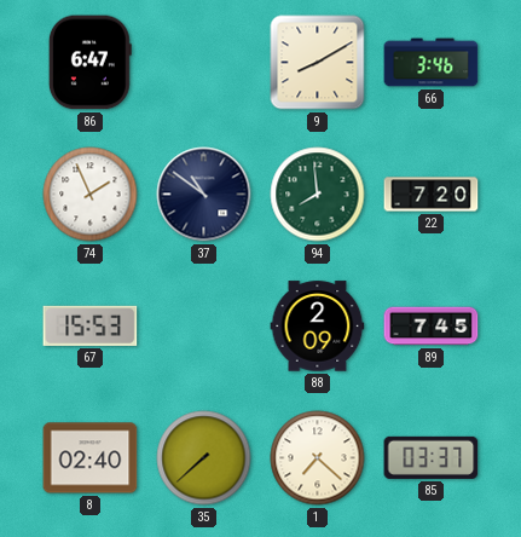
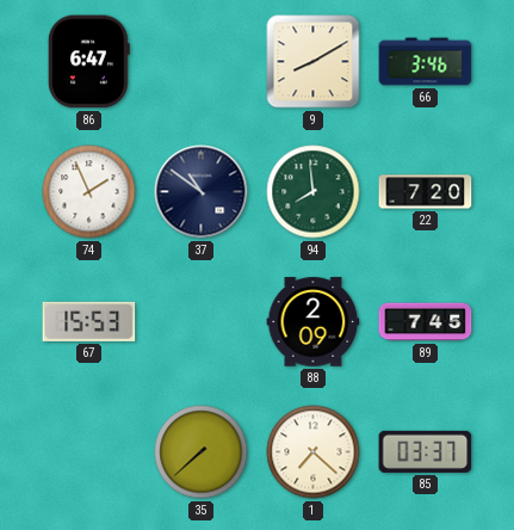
8: 02:40 -> none (91, 458)
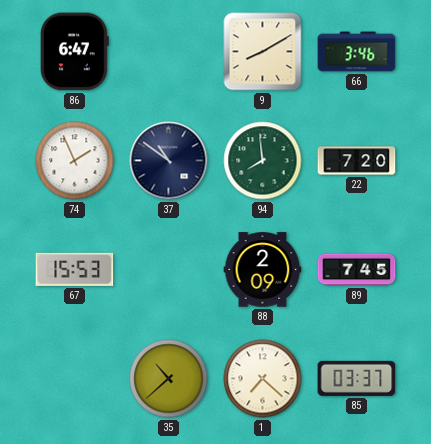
35: 7:38 -> 10:38 (169, 379)
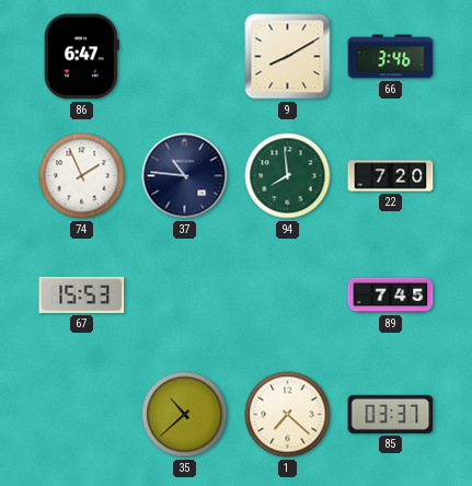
37: 10:51 -> 10:46 (185, 176)
88: 2:09 -> none (263, 270)
